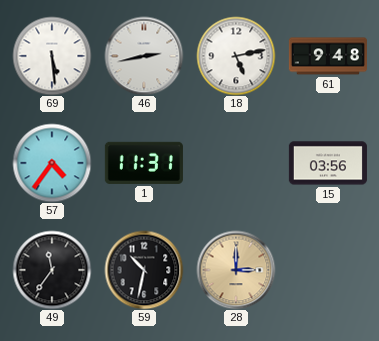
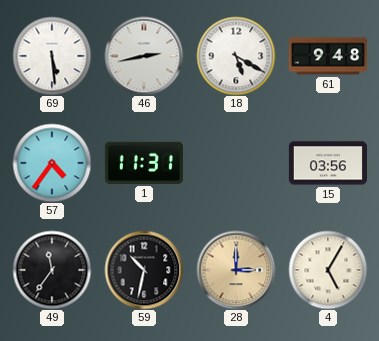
18: 5:13 -> 5:20 (236, 56)
4: none -> 5:05 (328, 270)
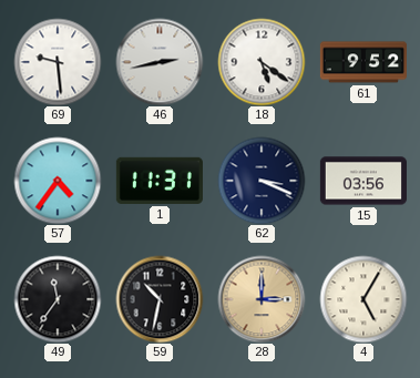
69: 5:29 -> 9:29 (58, 62)
18: 5:20 -> 5:21 (262, 62)
61: 9:48 -> 9:52 (363, 62)
62: none -> 3:19 (262, 181)
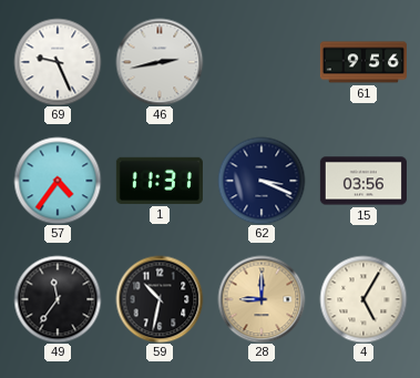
69: 9:29 -> 9:26 (58, 62)
18: 5:21 -> none (262, 62)
61: 9:52 -> 9:56 (363, 62)
28: 3:00 -> 9:00 (262, 299)
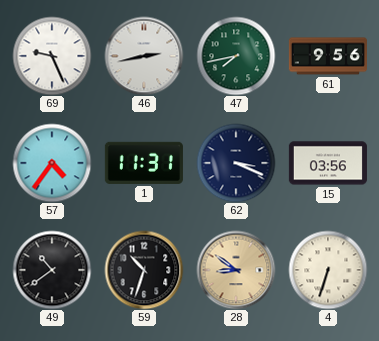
47: none -> 7:43 (236, 56)
49: 11:36 -> 10:39 (52, 270)
59: 10:32 -> 10:33 (144, 270)
28: 9:00 -> 8:51 (236, 270)
4: 5:05 -> 6:33 (328, 270)
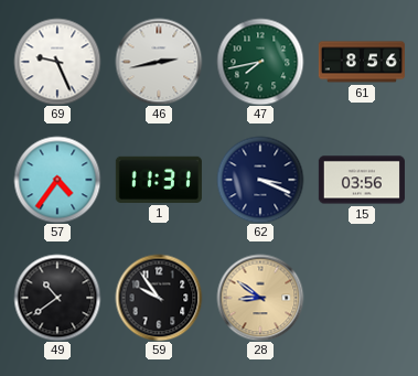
61: 9:56 -> 8:56 (362, 62)
59: 10:33 -> 9:54 (159, 298)
4: 6:33 -> none (328, 270)
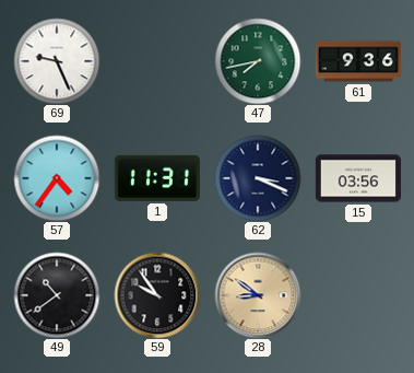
46: 2:43 -> none (159, 62)
61: 8:56 -> 9:36 (358, 61)
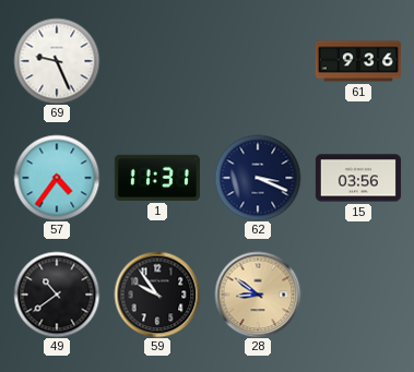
47: 7:43 -> none (258, 61)
